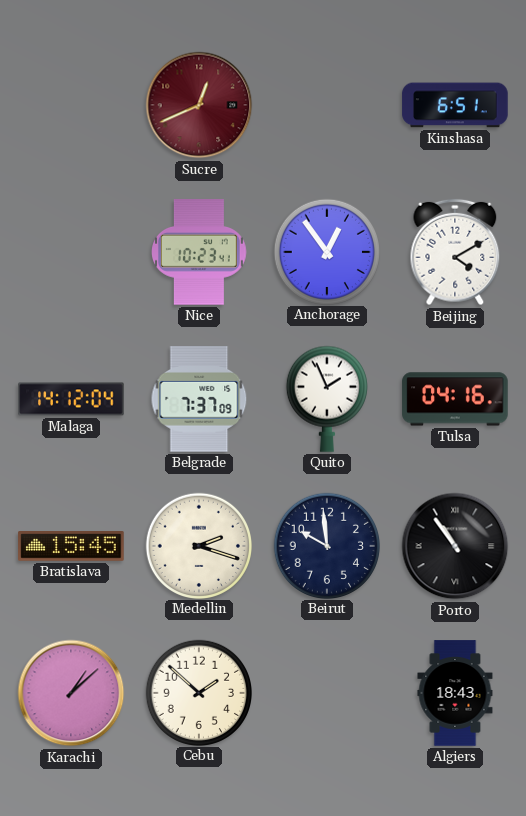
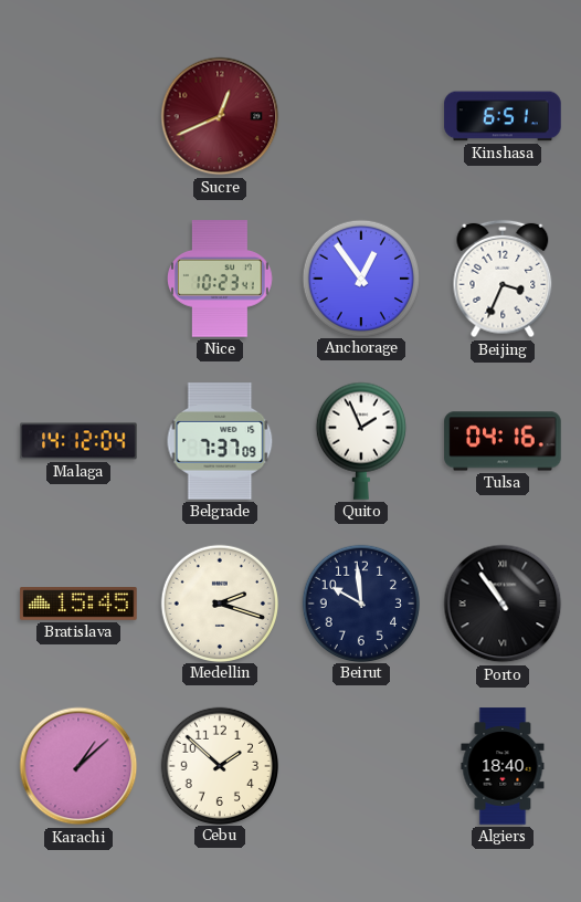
Beijing: 4:10 -> 3:34 (503, 279)
Algiers: 18:43 -> 18:40 (503, 766)
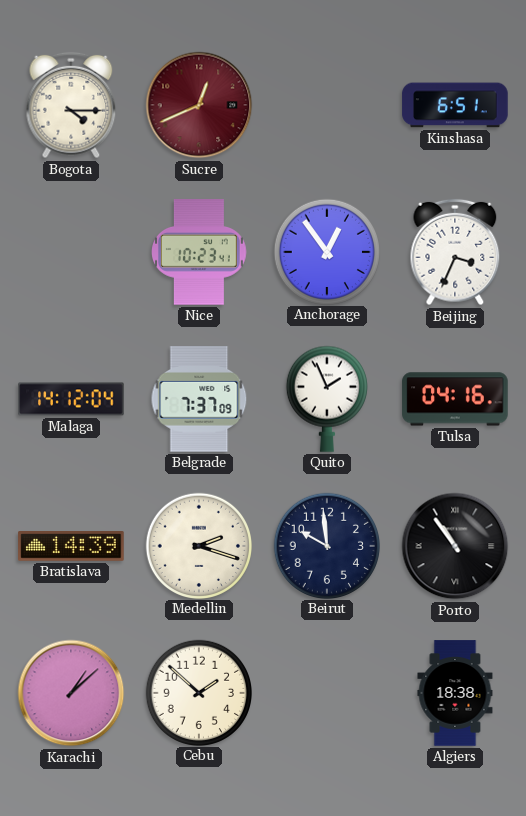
Bogota: none -> 4:15 (71, 105)
Bratislava: 15:45 -> 14:39 (71, 547)
Algiers: 18:40 -> 18:38 (455, 693)
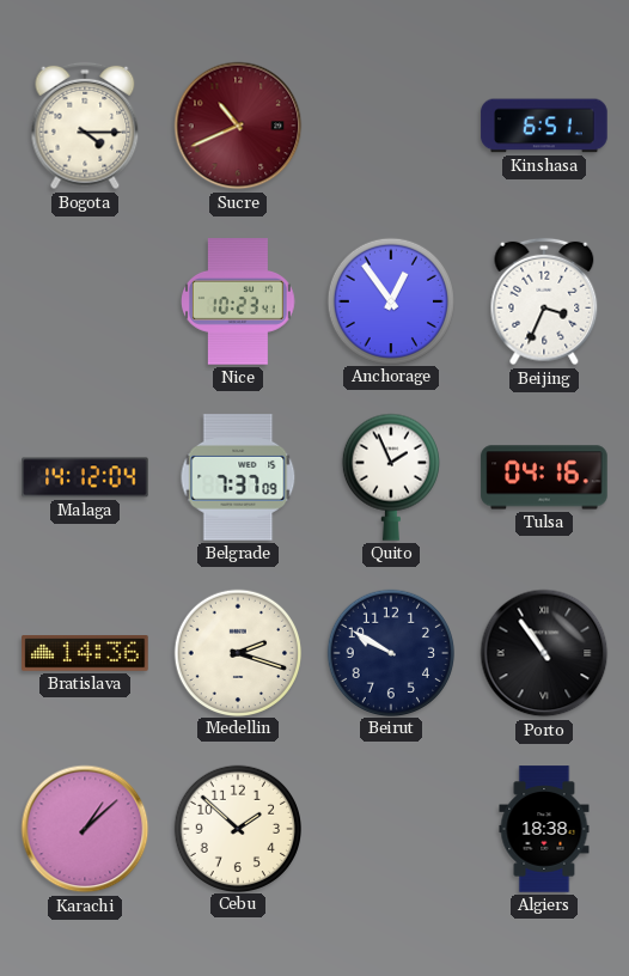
Sucre: 12:41 -> 10:41 (238, 126)
Bratislava: 14:39 -> 14:36 (85, 654)
Beirut: 9:59 -> 9:50 (390, 652)
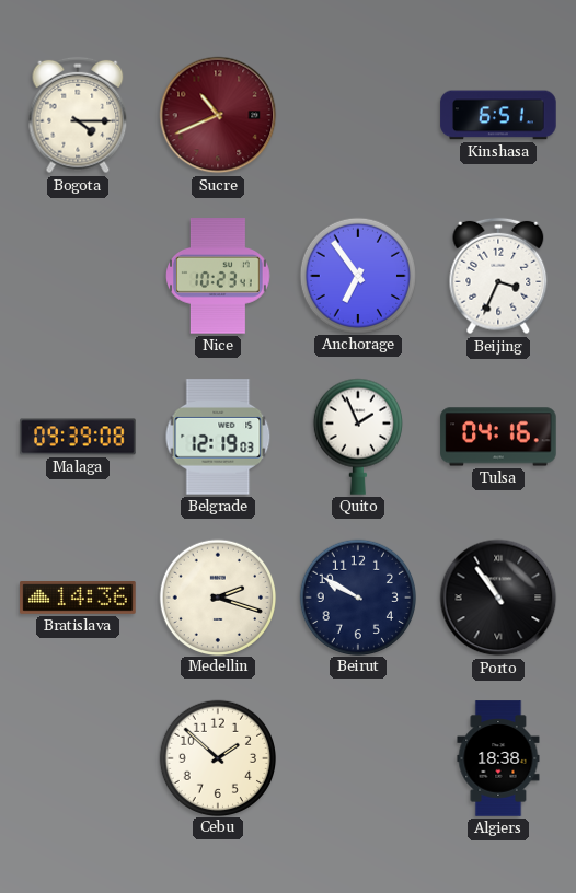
Anchorage: 12:54 -> 6:54 (357, 275)
Malaga: 14:12 -> 09:39 (78, 437)
Belgrade: 7:37 -> 12:19 (218, 437)
Karachi: 1:08 -> none (85, 829)
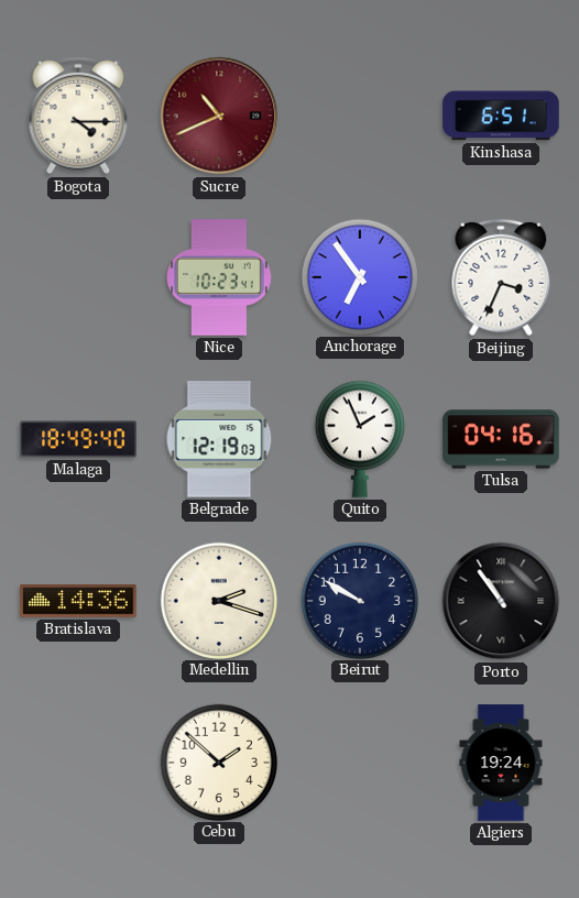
Malaga: 09:39 -> 18:49 (78, 439)
Algiers: 18:38 -> 19:24 (501, 763)
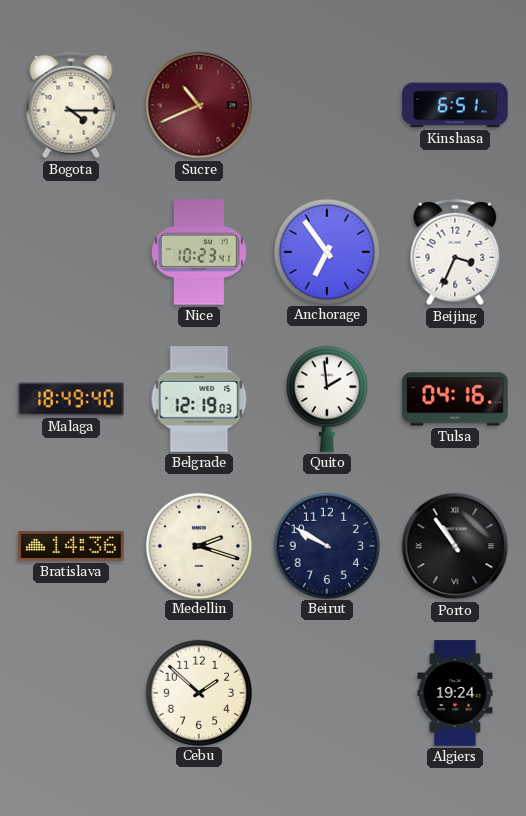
Quito: 1:56 -> 1:59 (327, 399)
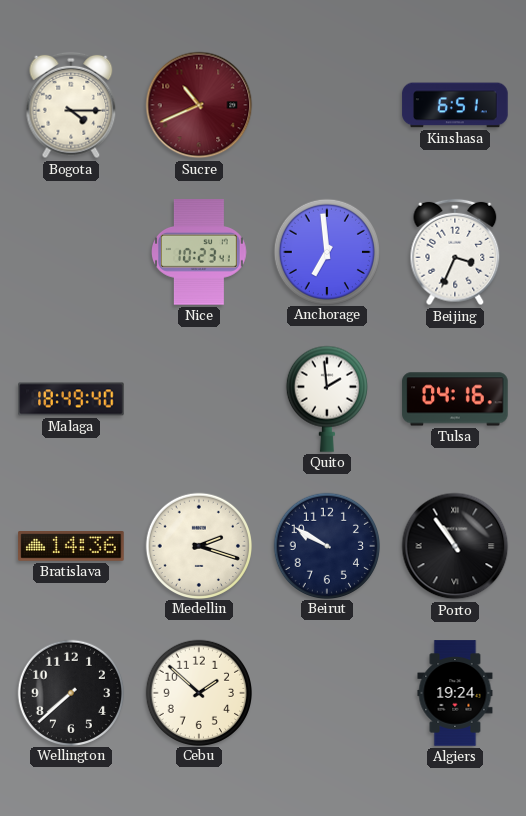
Anchorage: 6:54 -> 6:59 (326, 251)
Belgrade: 12:19 -> none (199, 399)
Wellington: none -> 7:38 (70, 692)
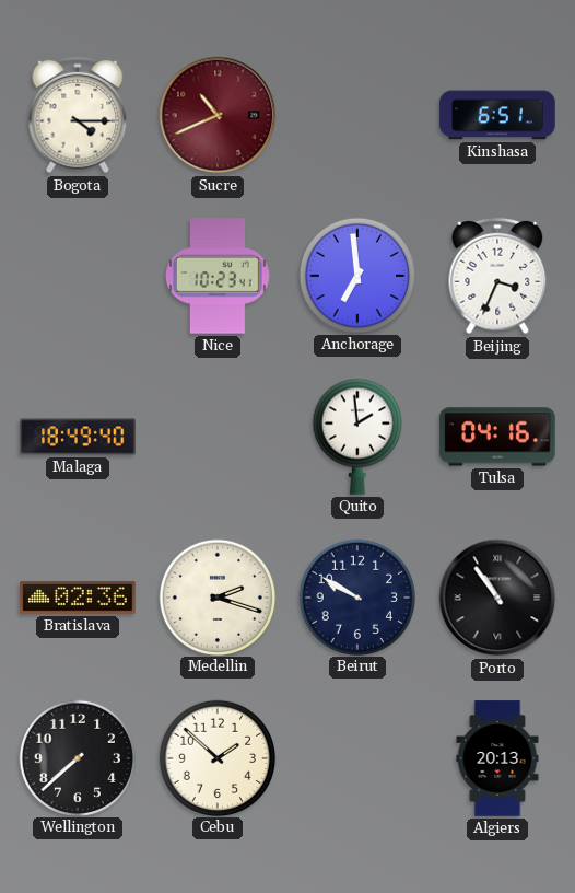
Bratislava: 14:36 -> 02:36 (78, 599)
Algiers: 19:24 -> 20:13 (497, 758)
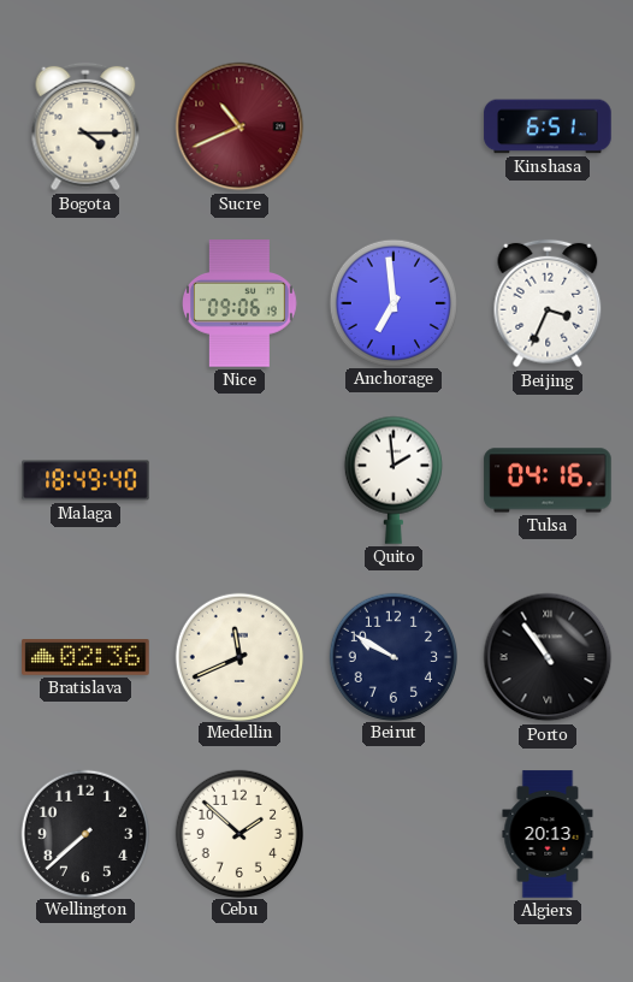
Nice: 10:23 -> 09:06 (241, 303)
Medellin: 2:18 -> 11:41 (238, 656)
